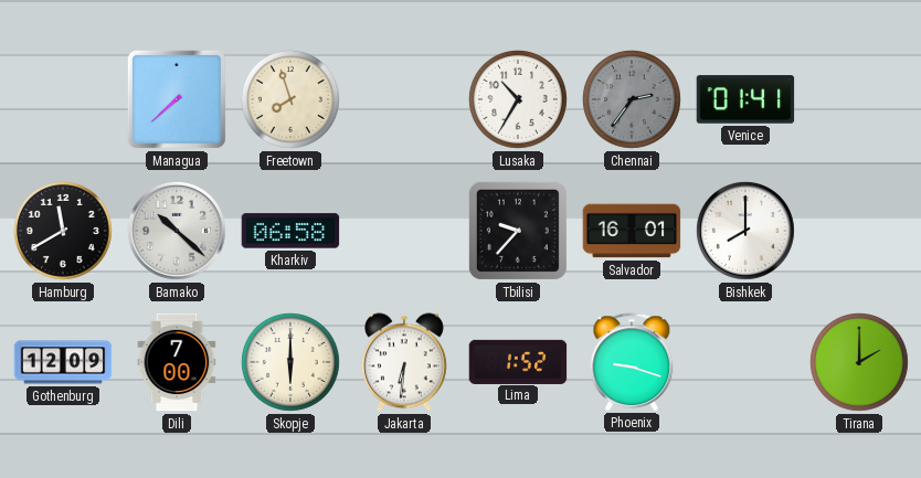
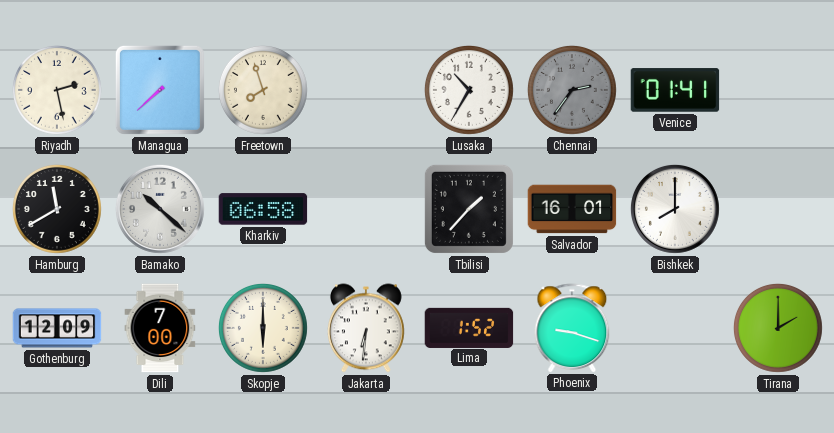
Riyadh: none -> 2:28 (57, 90)
Tbilisi: 9:37 -> 1:37 (469, 209)
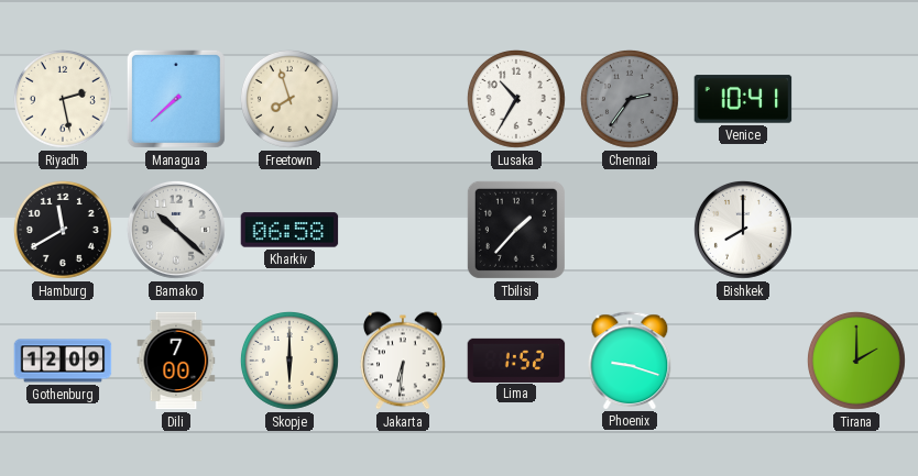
Venice: 01:41 -> 10:41 (743, 99)
Salvador: 16:01 -> none (572, 209)
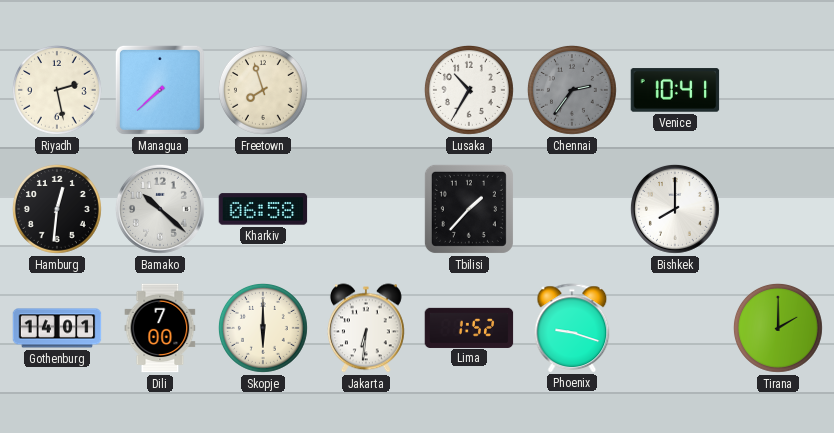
Hamburg: 11:40 -> 12:31 (57, 209)
Gothenburg: 12:09 -> 14:01 (57, 328)
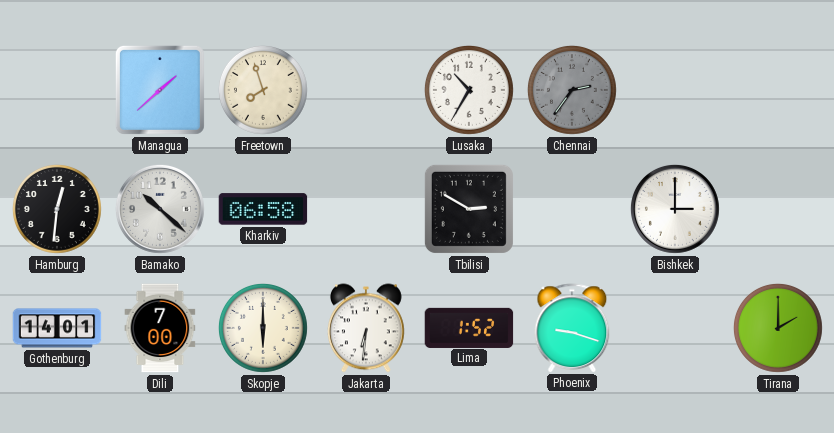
Riyadh: 2:28 -> none (57, 90)
Managua: 7:38 -> 1:38 (160, 90)
Venice: 10:41 -> none (675, 90)
Tbilisi: 1:37 -> 2:50 (469, 209)
Bishkek: 8:00 -> 3:00 (675, 209)
